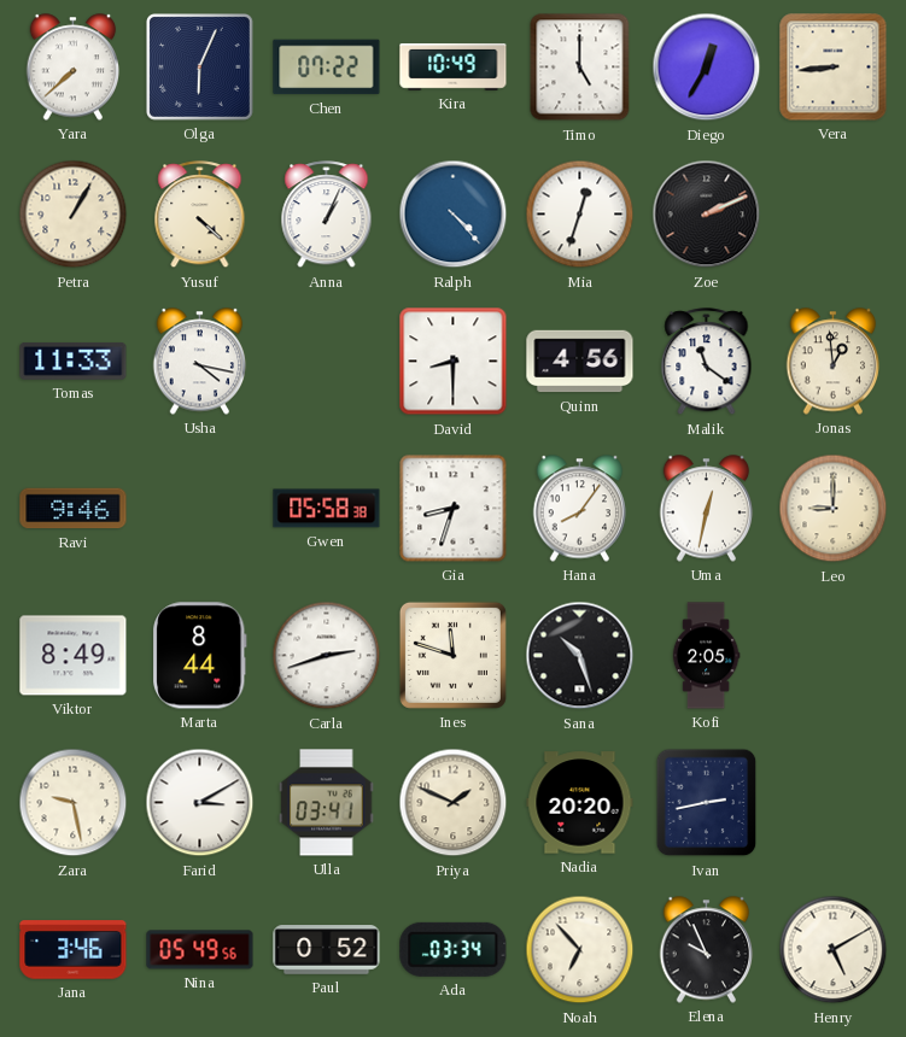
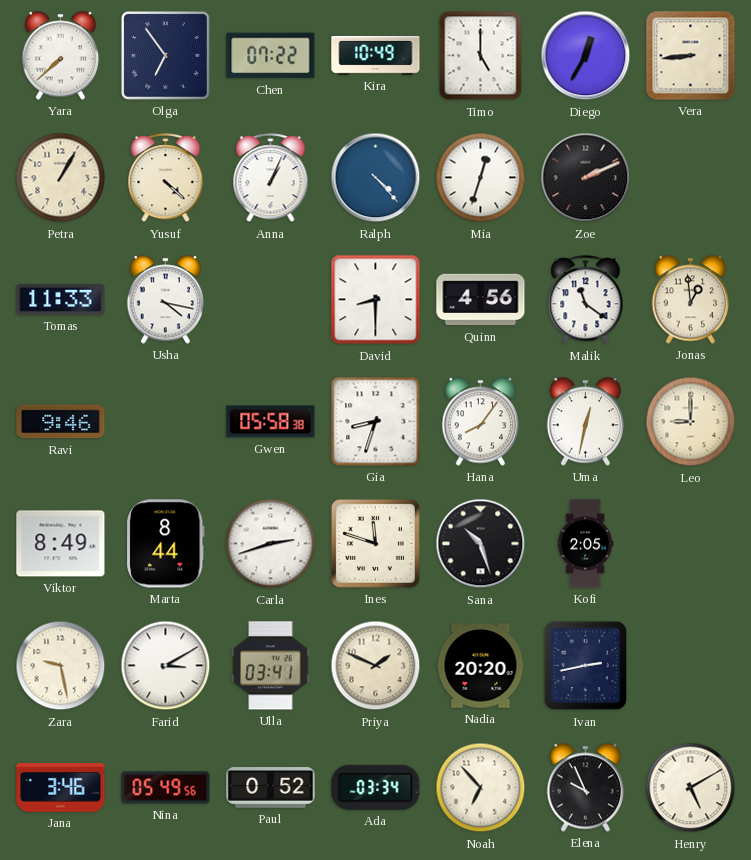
Olga: 6:04 -> 6:54 (166, 56)
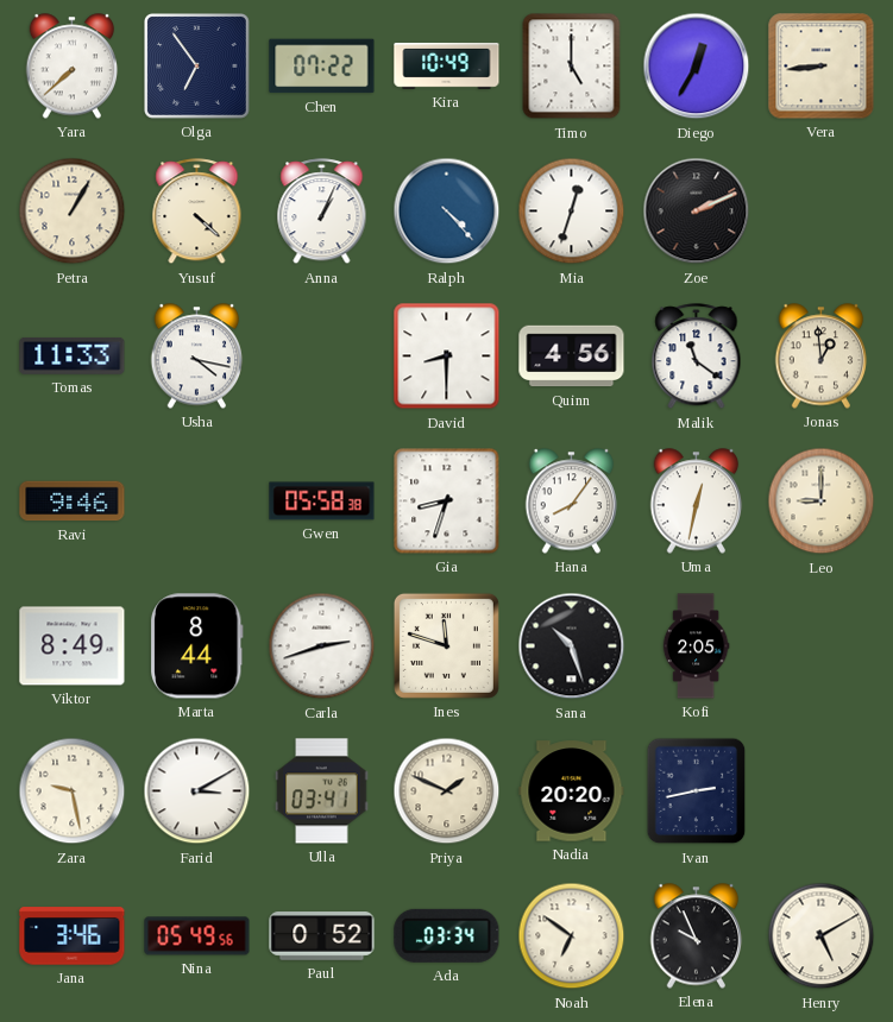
Noah: 6:53 -> 6:51 (572, 936)
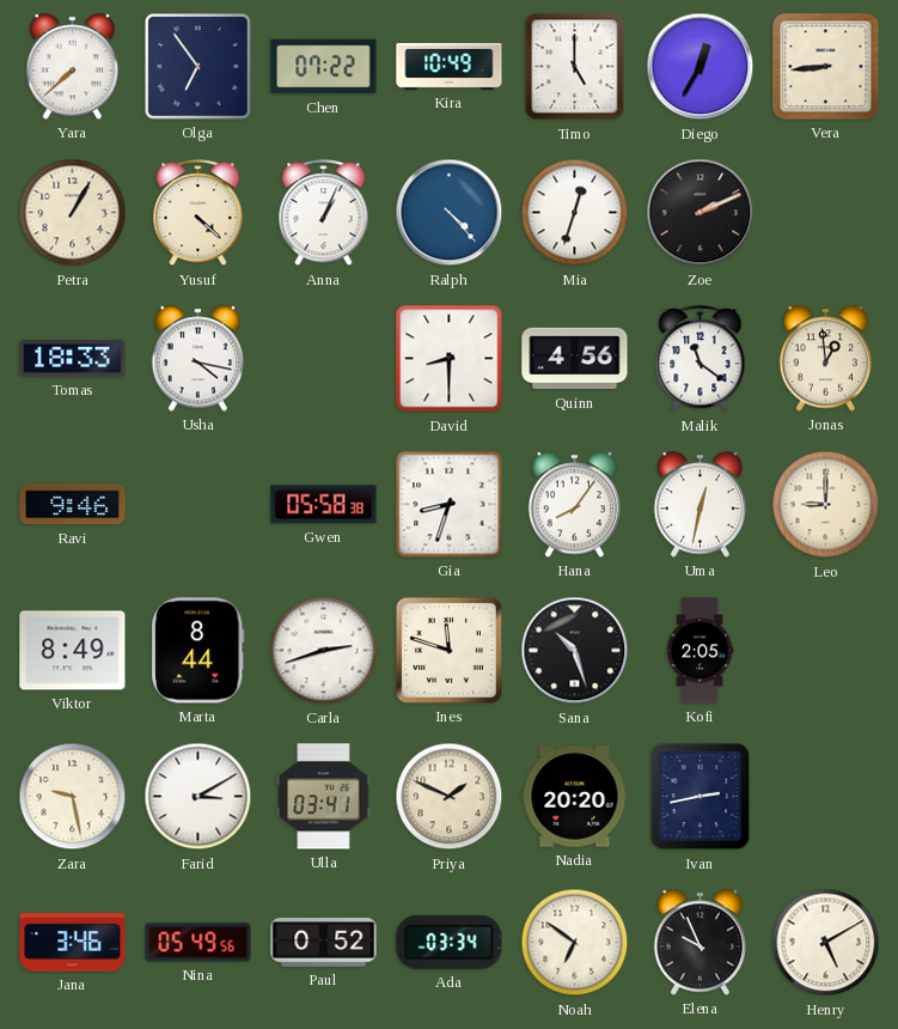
Tomas: 11:33 -> 18:33 (73, 359)
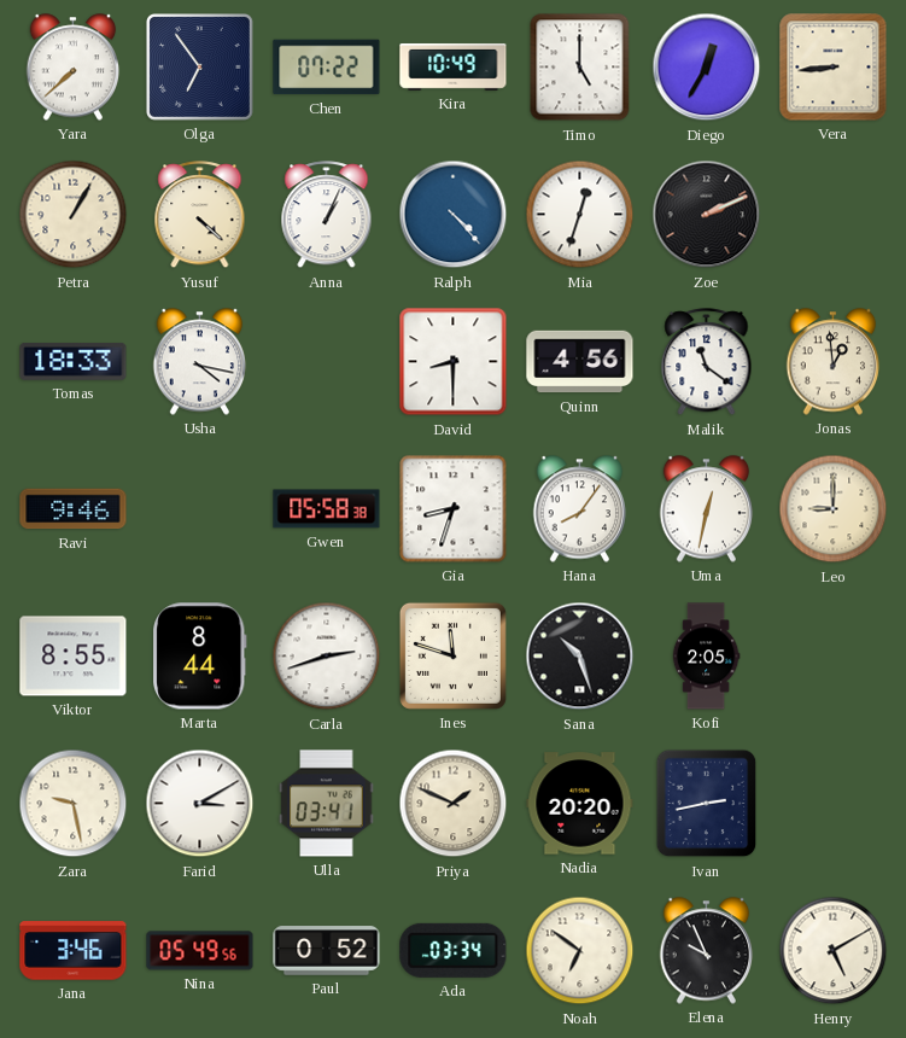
Viktor: 8:49 -> 8:55 (74, 657)
